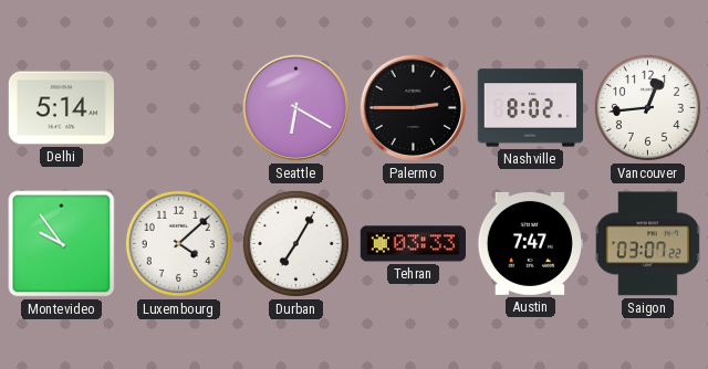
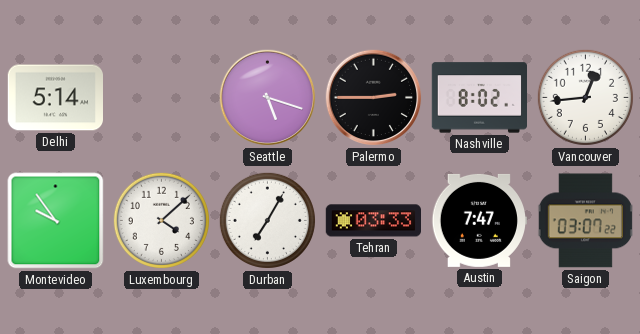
Seattle: 6:20 -> 5:18 (268, 98)
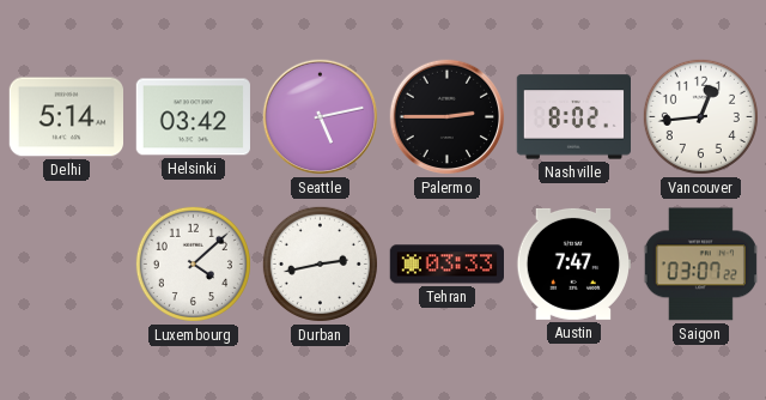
Helsinki: none -> 03:42 (193, 117)
Seattle: 5:18 -> 5:13 (321, 117)
Montevideo: 9:54 -> none (56, 221)
Durban: 7:05 -> 2:43 (320, 263)
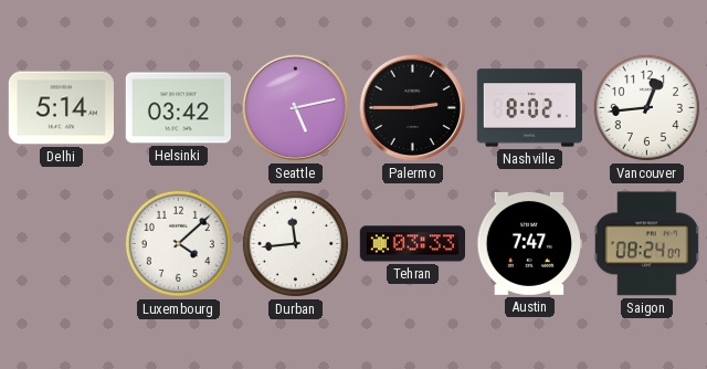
Durban: 2:43 -> 11:44 (295, 243)
Saigon: 03:07 -> 08:24 (646, 244)
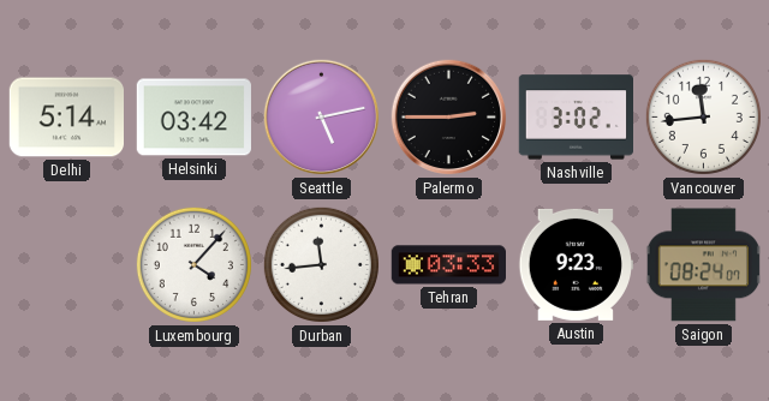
Nashville: 8:02 -> 3:02 (576, 118)
Vancouver: 12:44 -> 11:44 (703, 116)
Luxembourg: 4:08 -> 4:07 (193, 264)
Austin: 7:47 -> 9:23 (576, 264)
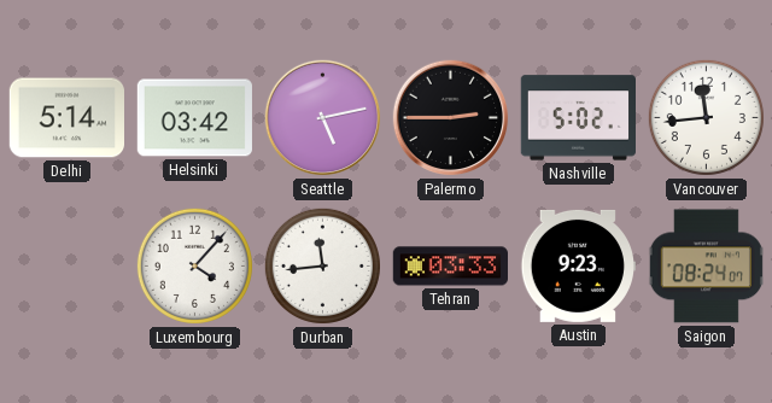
Nashville: 3:02 -> 5:02 (578, 118)
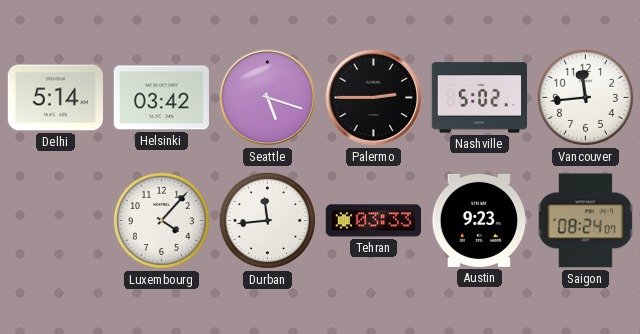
Seattle: 5:13 -> 5:18 (268, 98)
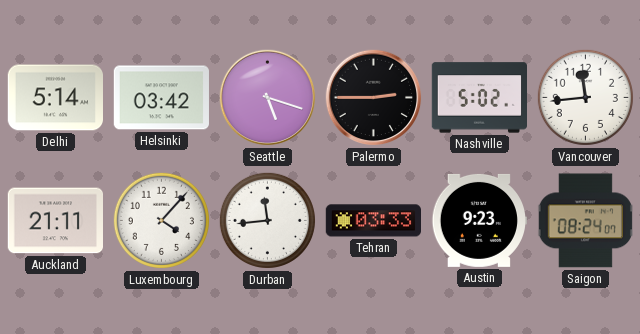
Auckland: none -> 21:11 (55, 221)
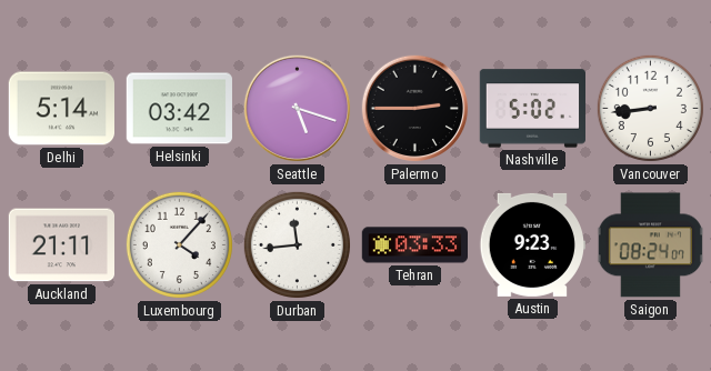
Vancouver: 11:44 -> 8:44 (650, 108)
